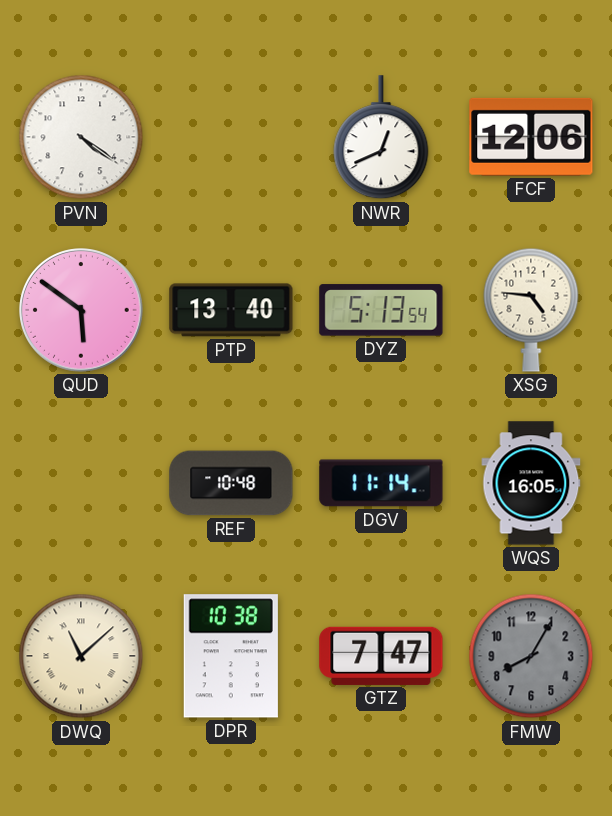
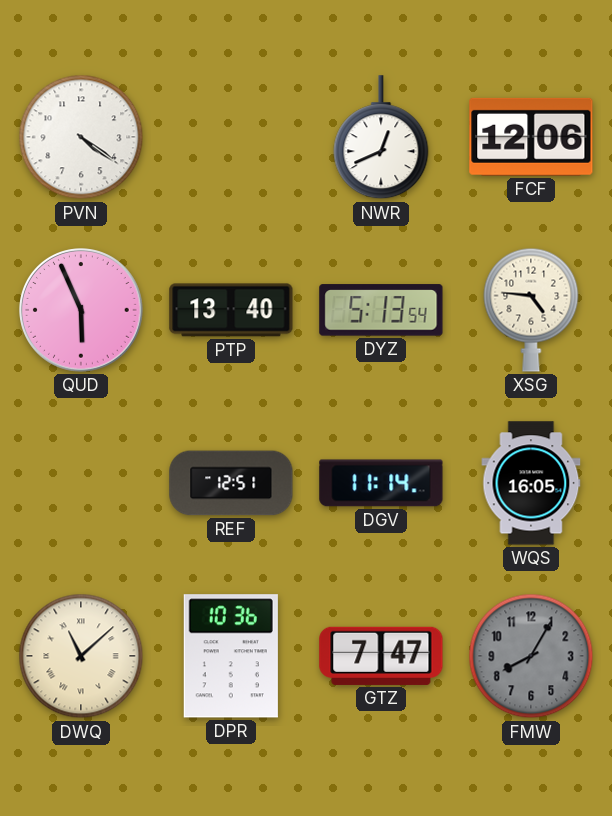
QUD: 5:51 -> 5:56 (82, 311)
REF: 10:48 -> 12:51 (231, 483)
DPR: 10:38 -> 10:36 (231, 656)
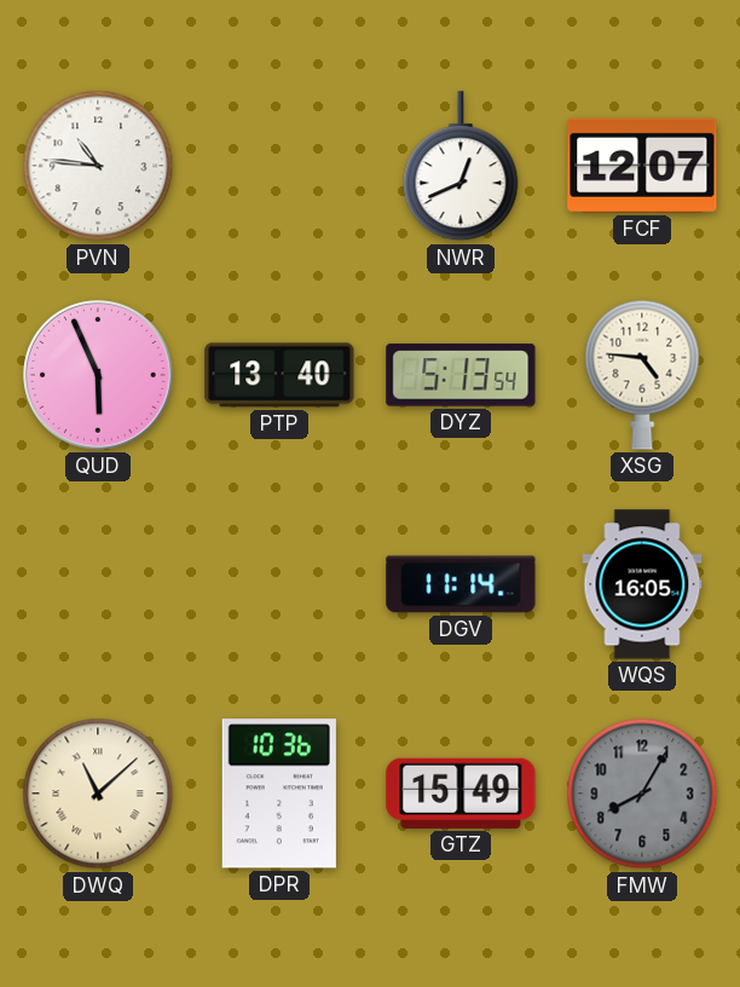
PVN: 4:21 -> 10:46 (98, 166)
FCF: 12:06 -> 12:07 (642, 166)
REF: 12:51 -> none (231, 483)
GTZ: 7:47 -> 15:49 (461, 793)
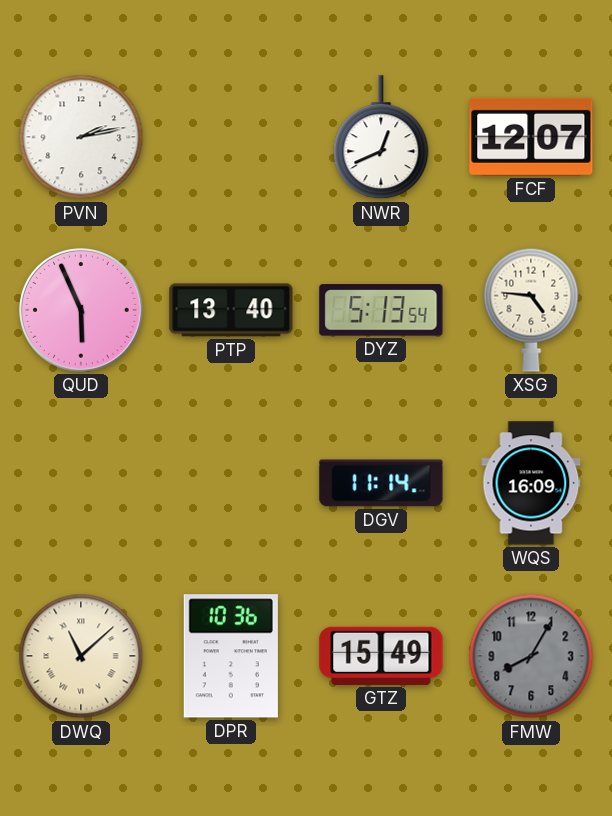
PVN: 10:46 -> 2:13 (81, 137)
WQS: 16:05 -> 16:09 (531, 483)
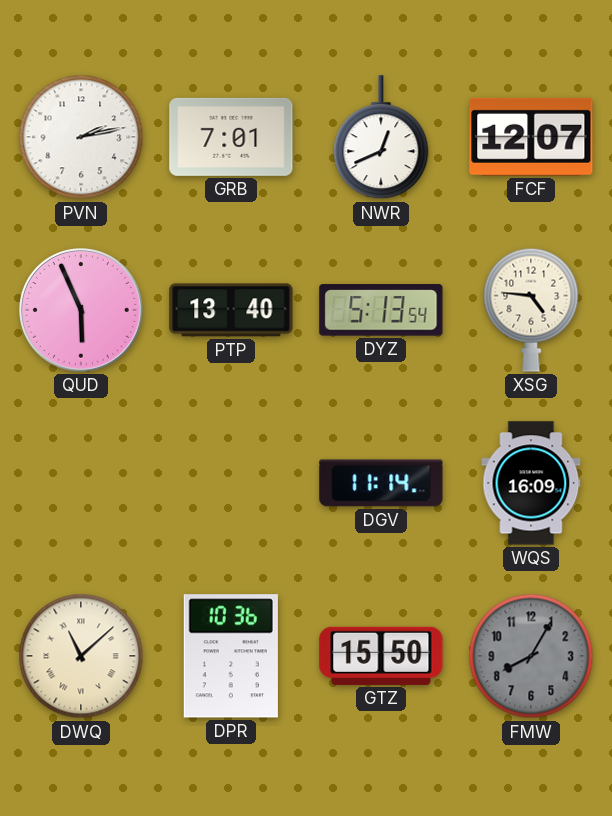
GRB: none -> 7:01 (231, 137)
GTZ: 15:49 -> 15:50 (381, 656)
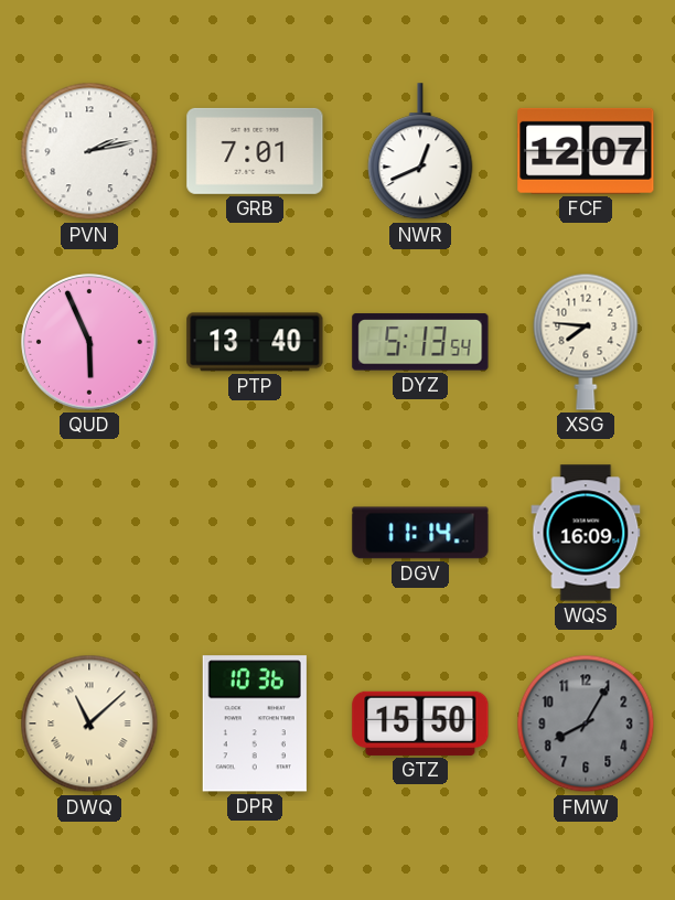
XSG: 4:46 -> 7:46 (586, 342)
